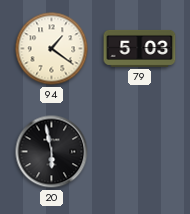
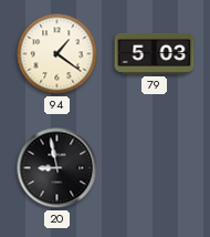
20: 5:58 -> 8:58 (57, 168)
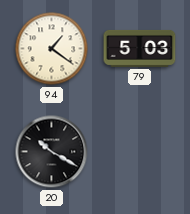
20: 8:58 -> 10:20 (52, 152)
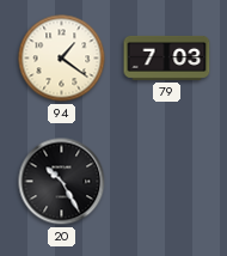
79: 5:03 -> 7:03 (167, 57)
20: 10:20 -> 10:25 (62, 182)
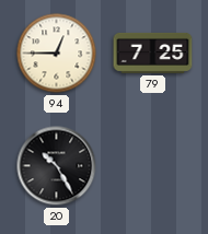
94: 1:21 -> 12:45 (57, 54)
79: 7:03 -> 7:25 (153, 52)
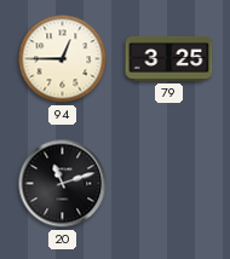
79: 7:25 -> 3:25 (169, 58)
20: 10:25 -> 11:12 (63, 184)
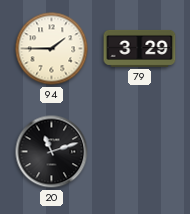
94: 12:45 -> 1:45 (52, 49)
79: 3:25 -> 3:29 (140, 48)
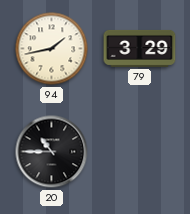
94: 1:45 -> 1:43 (52, 49)
20: 11:12 -> 10:45 (52, 152)
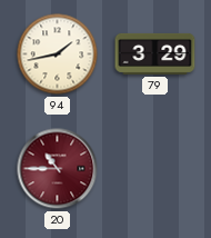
20 dial: black -> burgundy (58, 169)
